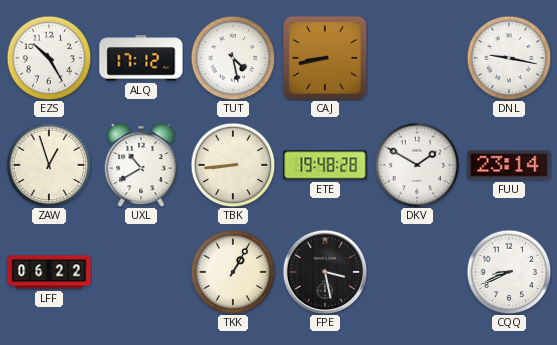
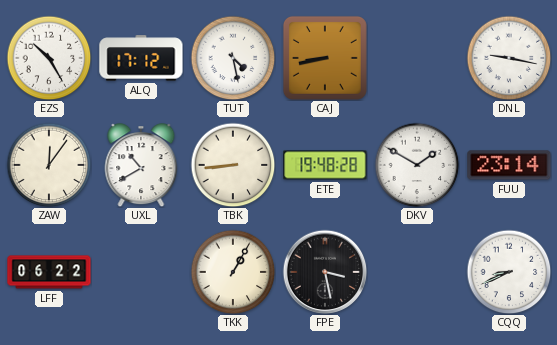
ZAW: 12:57 -> 12:06 (49, 165)
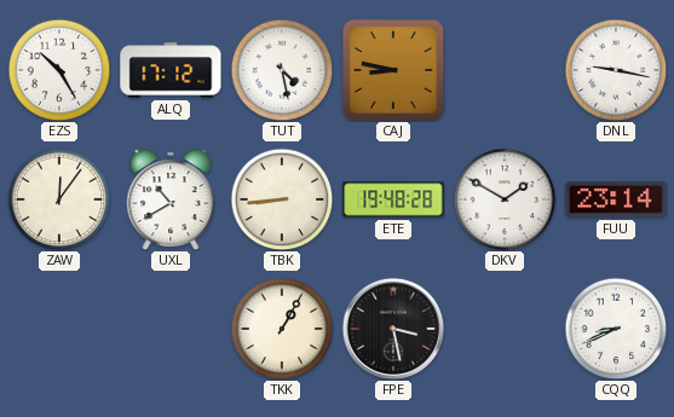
CAJ: 8:43 -> 8:47 (393, 70)
LFF: 06:22 -> none (49, 272)
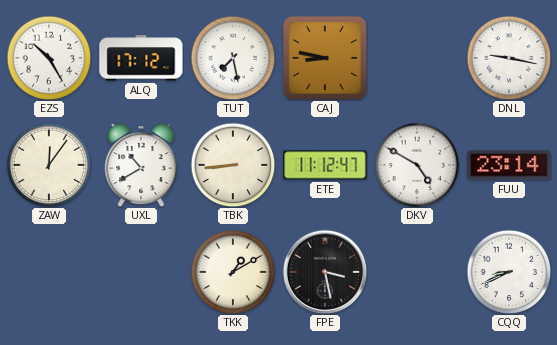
TUT: 4:28 -> 7:28 (233, 58)
ETE: 19:48 -> 11:12 (325, 165)
DKV: 1:50 -> 4:50 (417, 165)
TKK: 1:05 -> 1:10 (233, 272)
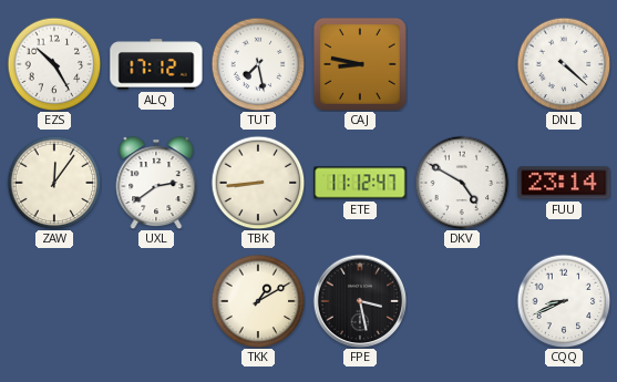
DNL: 9:17 -> 4:22 (564, 64)
UXL: 10:40 -> 2:39 (156, 183)
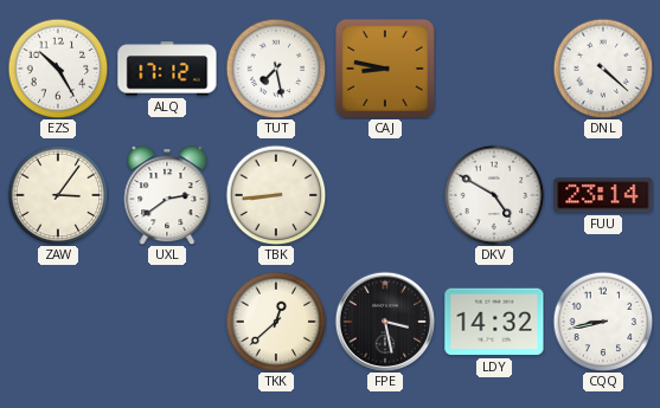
ZAW: 12:06 -> 3:06 (58, 195)
ETE: 11:12 -> none (360, 183)
TKK: 1:10 -> 12:38 (276, 322)
LDY: none -> 14:32 (494, 322)
CQQ: 8:41 -> 8:43 (603, 322)
